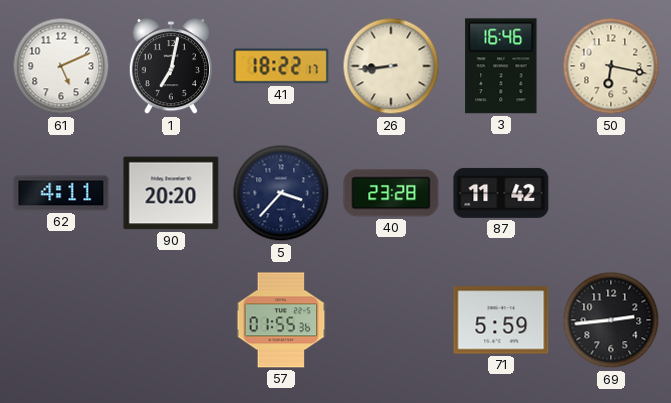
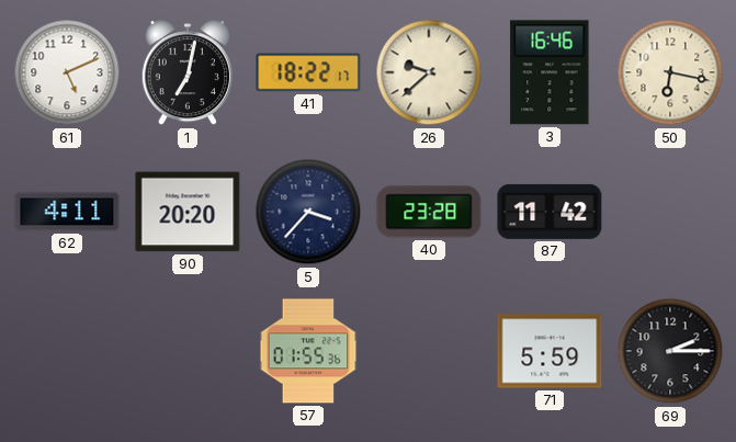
26: 8:44 -> 9:38 (429, 72)
69: 2:44 -> 2:15 (670, 351)
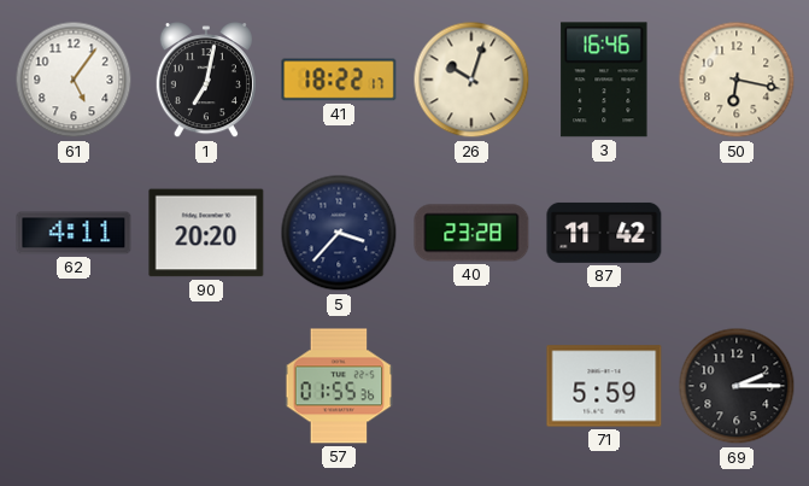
61: 5:11 -> 5:06 (74, 80)
26: 9:38 -> 10:03 (471, 80)
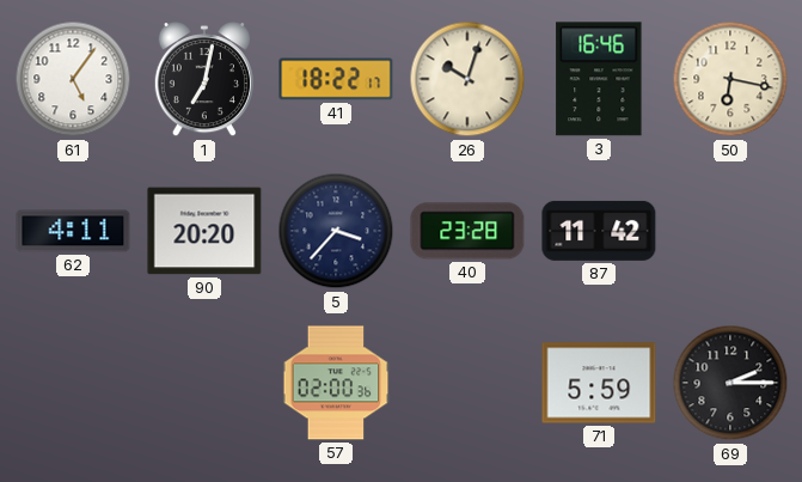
57: 01:55 -> 02:00 (336, 383)
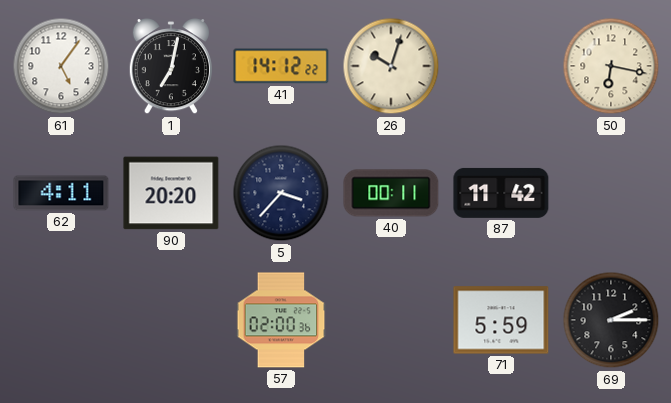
41: 18:22 -> 14:12 (281, 66)
3: 16:46 -> none (599, 79)
40: 23:28 -> 00:11 (391, 193)
